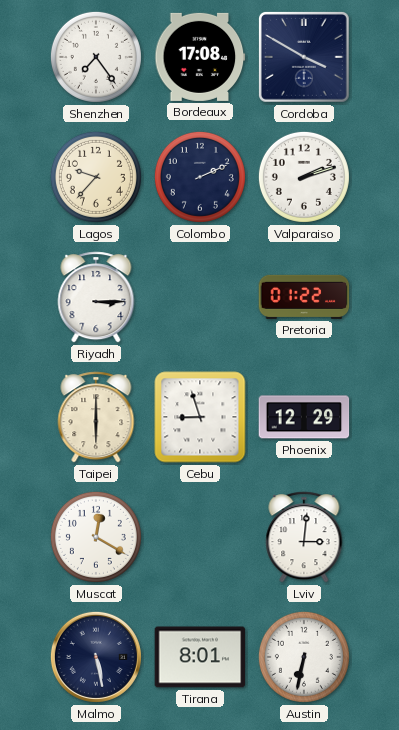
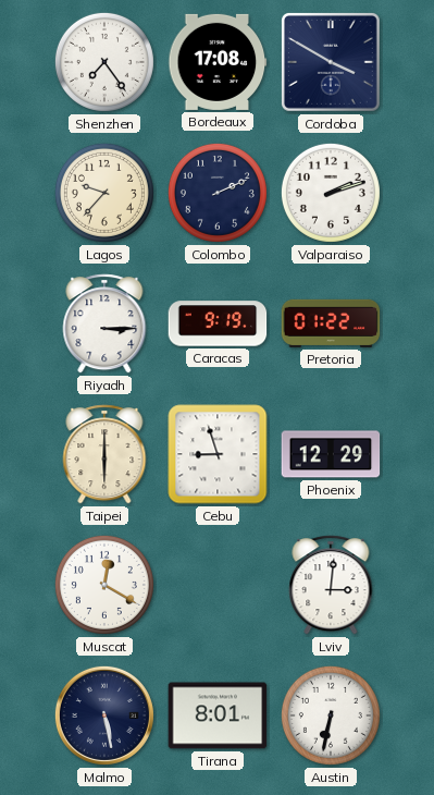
Caracas: none -> 9:19 (218, 323)
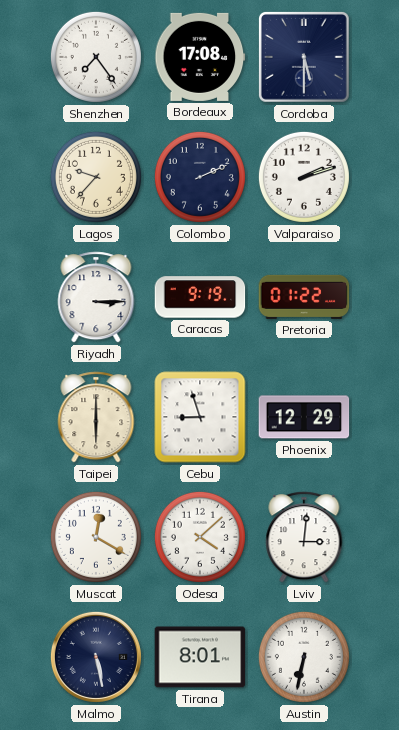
Cordoba: 3:50 -> 5:30 (304, 57)
Odesa: none -> 4:08 (200, 537)
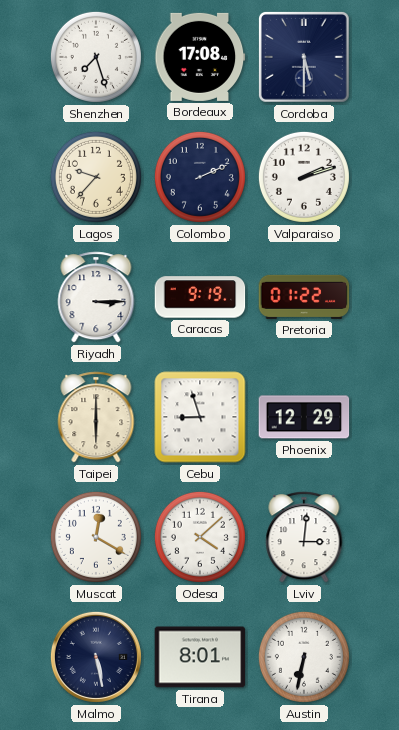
Shenzhen: 7:24 -> 7:27 (96, 57)
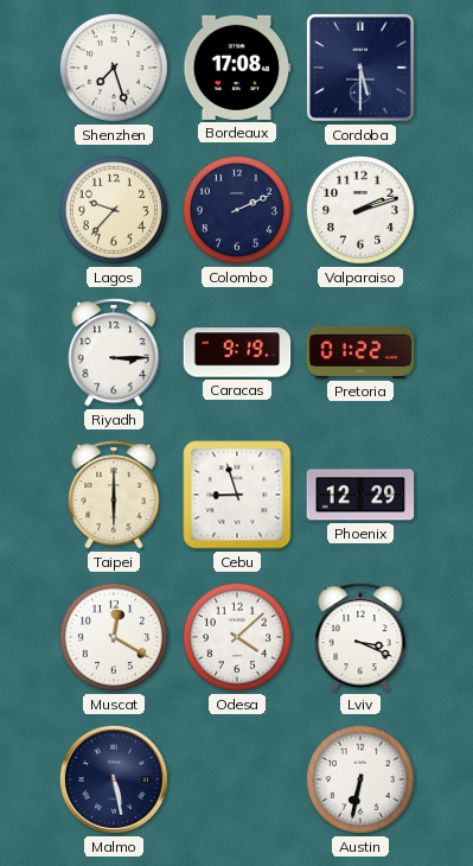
Lviv: 3:01 -> 3:19 (360, 637)
Tirana: 8:01 -> none (200, 657)
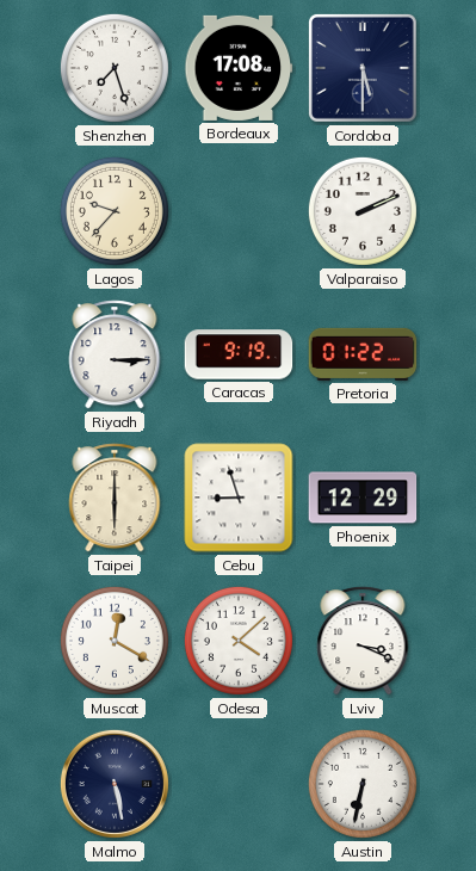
Colombo: 2:11 -> none (237, 210)
Valparaiso: 2:12 -> 2:11 (363, 211)
